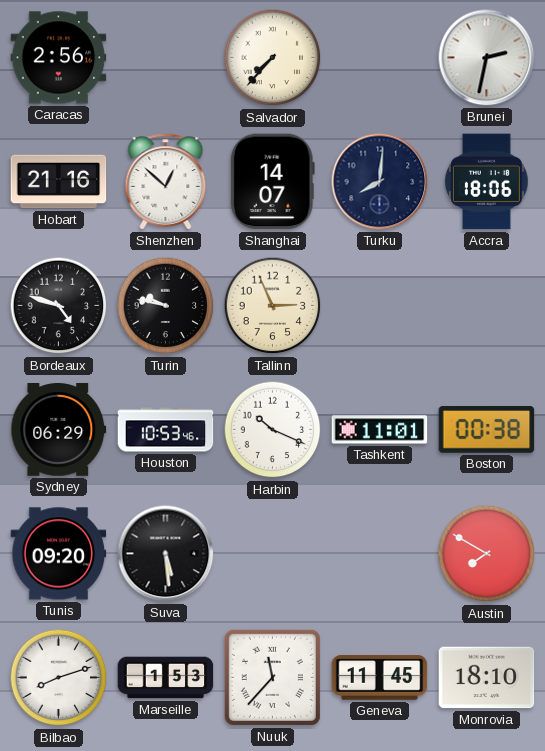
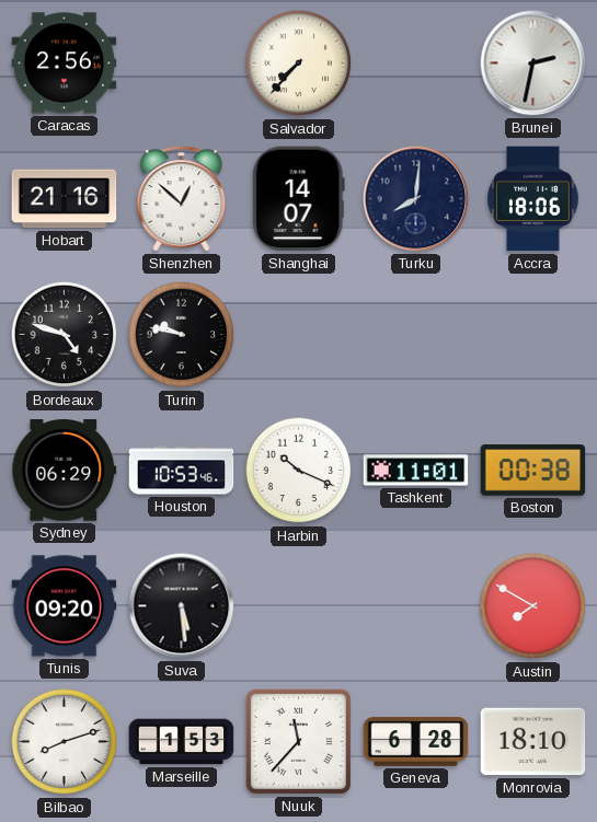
Tallinn: 2:56 -> none (273, 306)
Geneva: 11:45 -> 6:28 (416, 742)
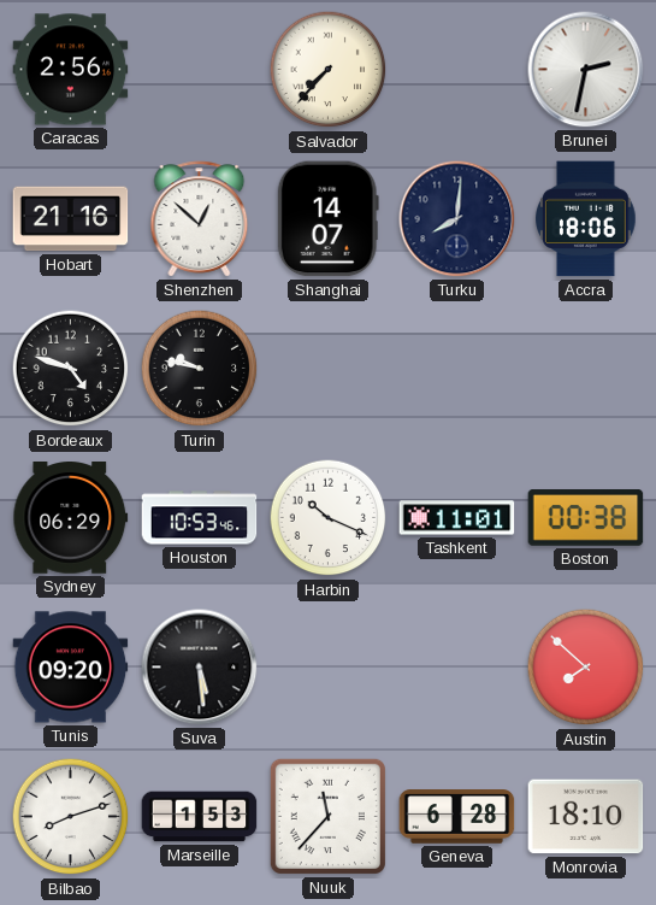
Austin: 7:50 -> 7:52 (586, 668)
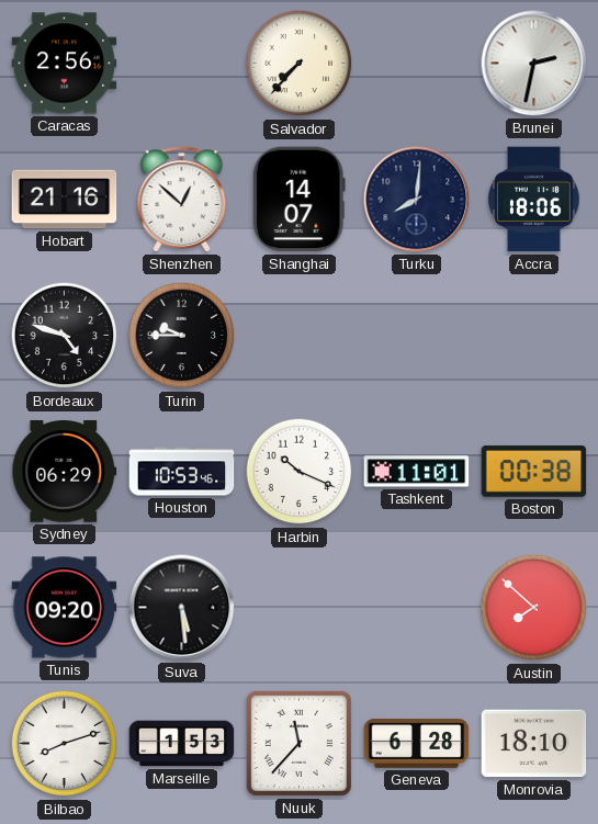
Turin: 9:47 -> 9:45 (182, 336)
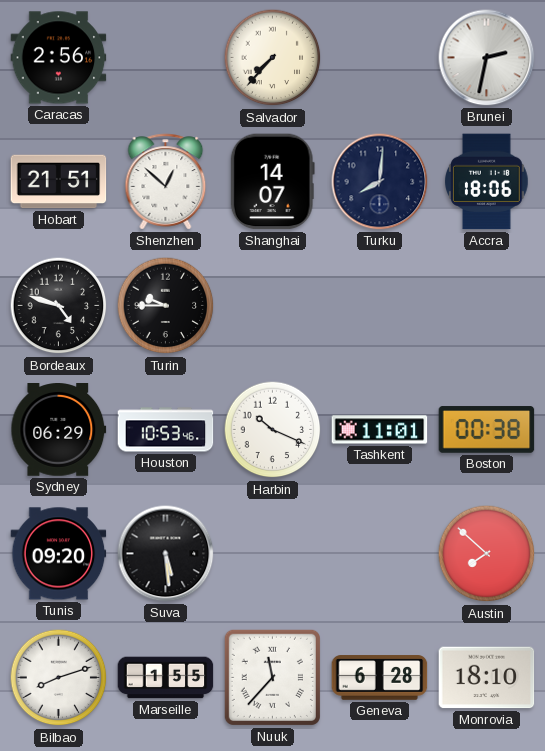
Hobart: 21:16 -> 21:51 (59, 182)
Marseille: 1:53 -> 1:55 (166, 678)
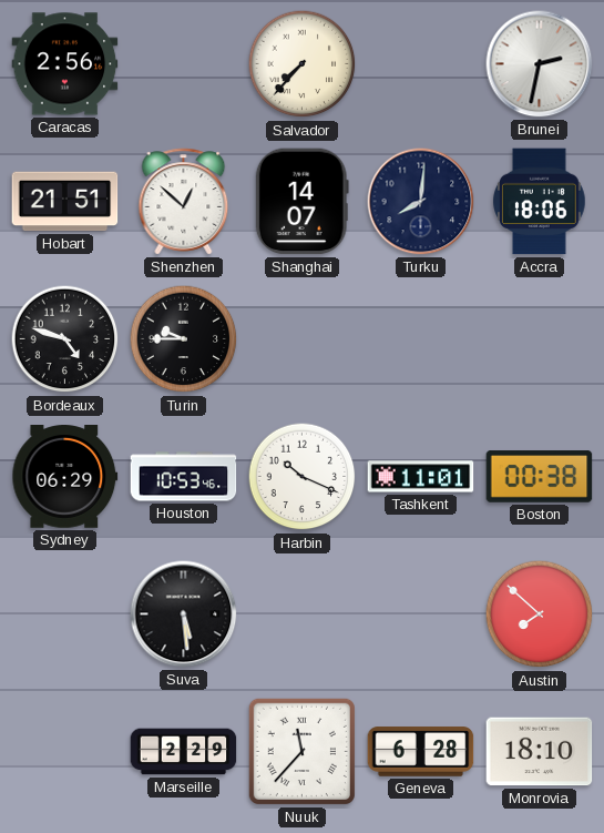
Tunis: 09:20 -> none (59, 554)
Bilbao: 8:12 -> none (59, 678)
Marseille: 1:55 -> 2:29 (184, 752)
